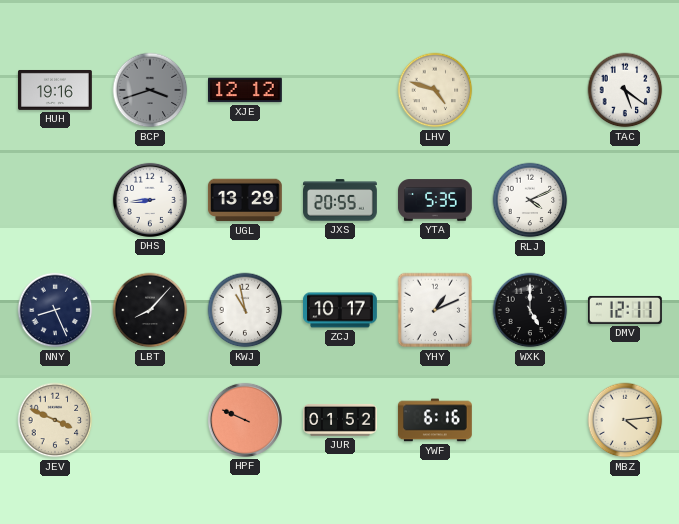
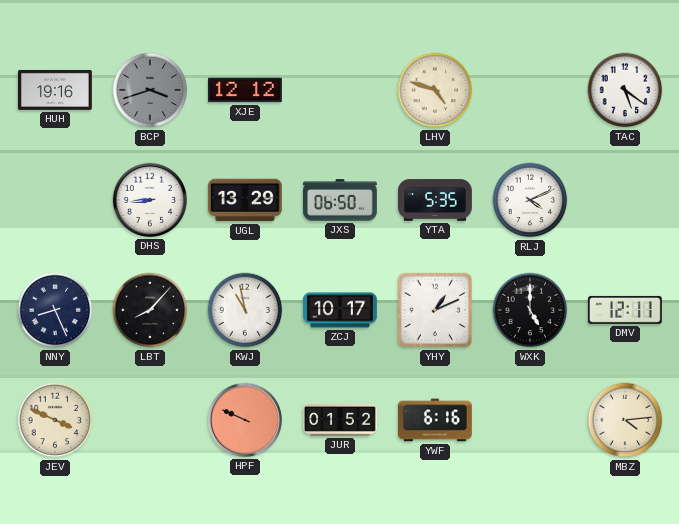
JXS: 20:55 -> 06:50 (341, 200)
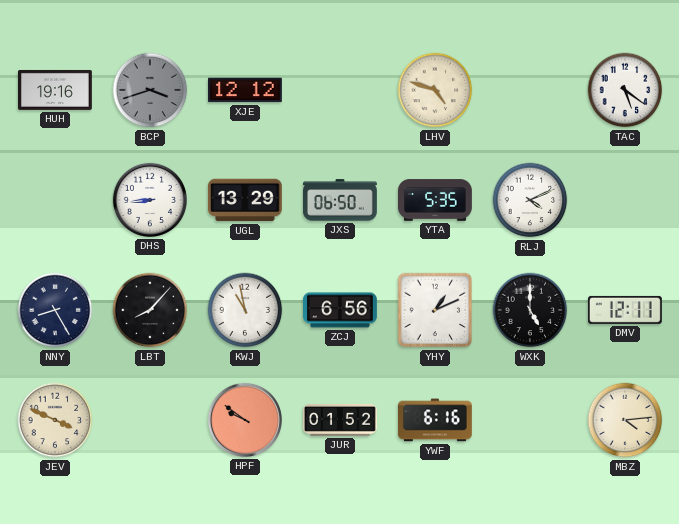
NNY: 8:26 -> 8:25 (55, 310)
ZCJ: 10:17 -> 6:56 (341, 310)
HPF: 9:49 -> 9:51 (245, 420)
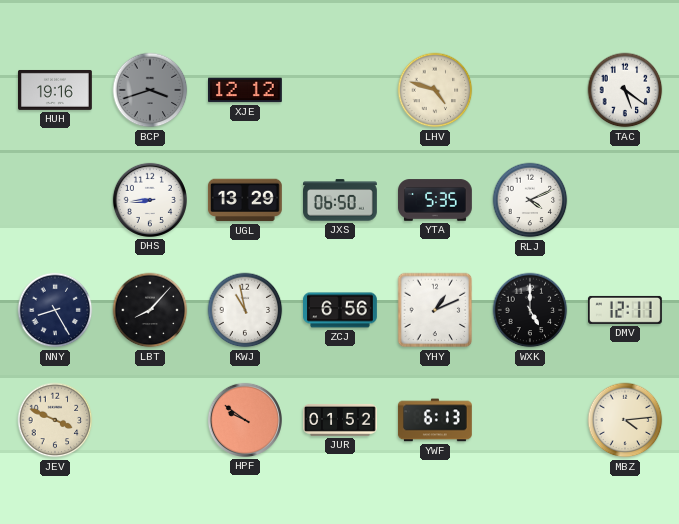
YWF: 6:16 -> 6:13 (435, 420)
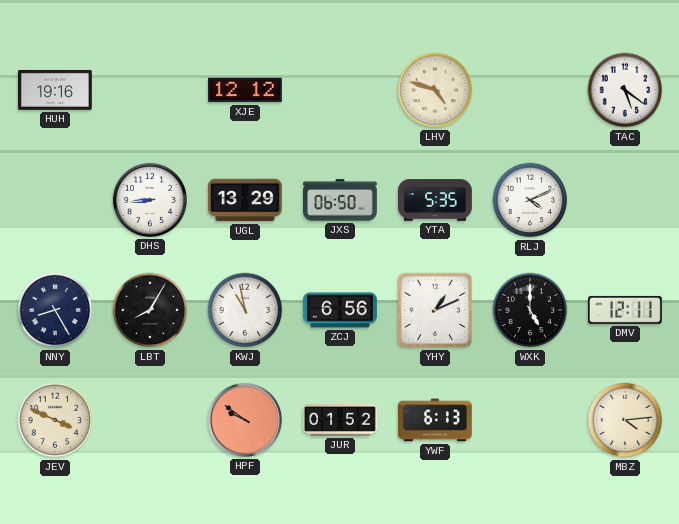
BCP: 3:42 -> none (150, 90)
LBT: 8:07 -> 8:05 (150, 310)
